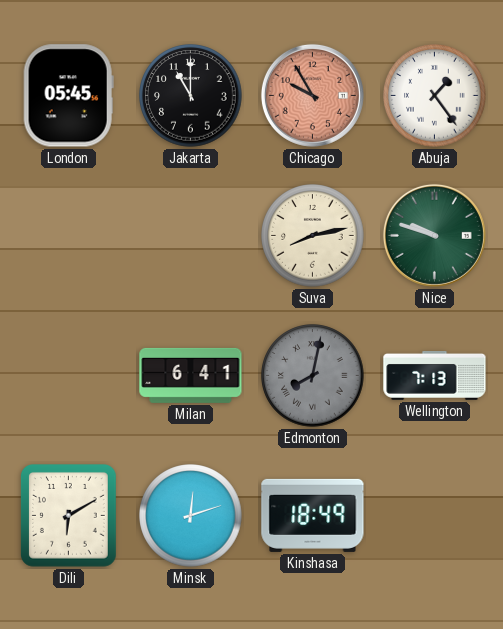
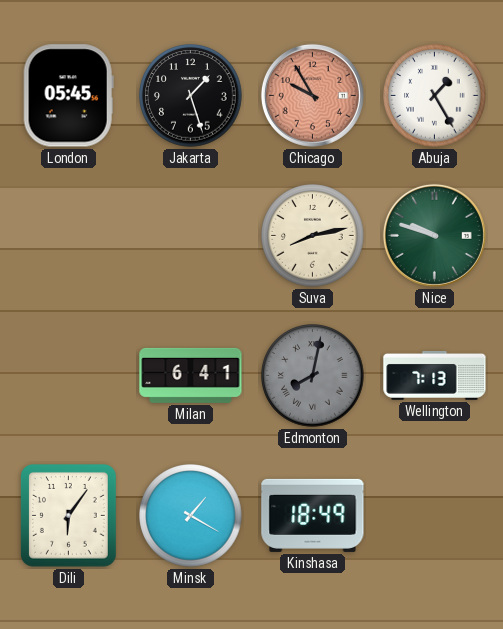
Jakarta: 11:00 -> 1:27 (191, 96)
Abuja: 1:24 -> 1:25 (435, 96)
Dili: 6:10 -> 6:06 (69, 516)
Minsk: 12:12 -> 1:20 (191, 516)
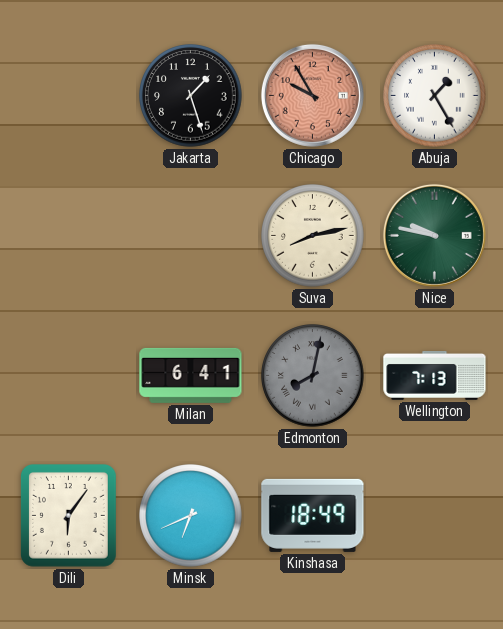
London: 05:45 -> none (68, 96)
Nice: 9:48 -> 9:47 (434, 235)
Minsk: 1:20 -> 6:41 (191, 516)
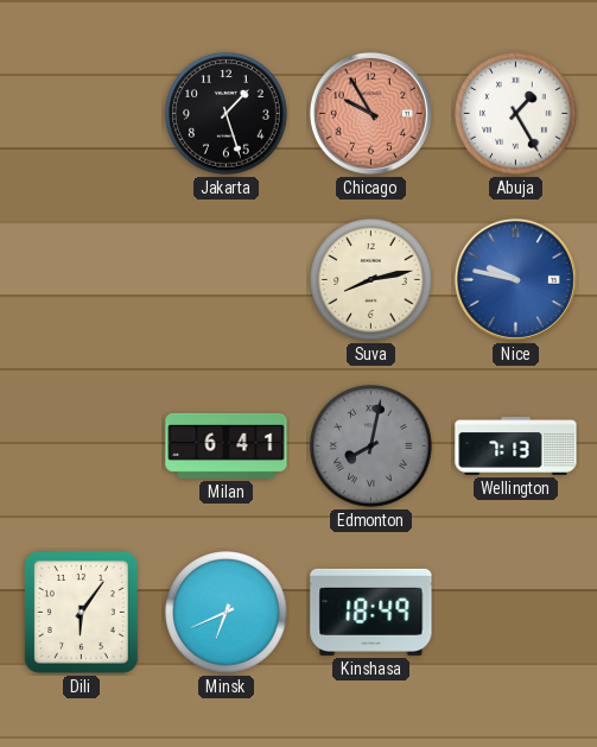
Nice dial: green -> blue (515, 279)
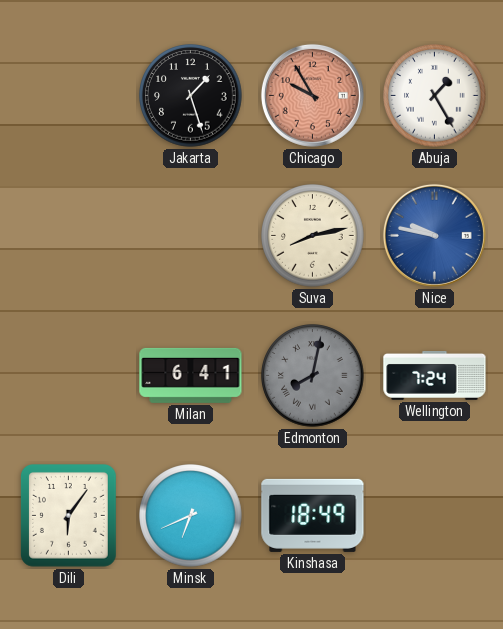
Wellington: 7:13 -> 7:24 (435, 376)
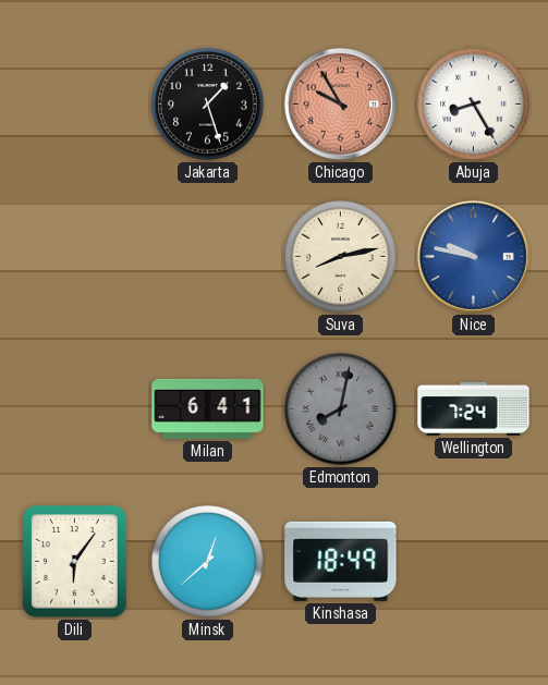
Abuja: 1:25 -> 8:25 (474, 105)
Minsk: 6:41 -> 12:38 (208, 562)
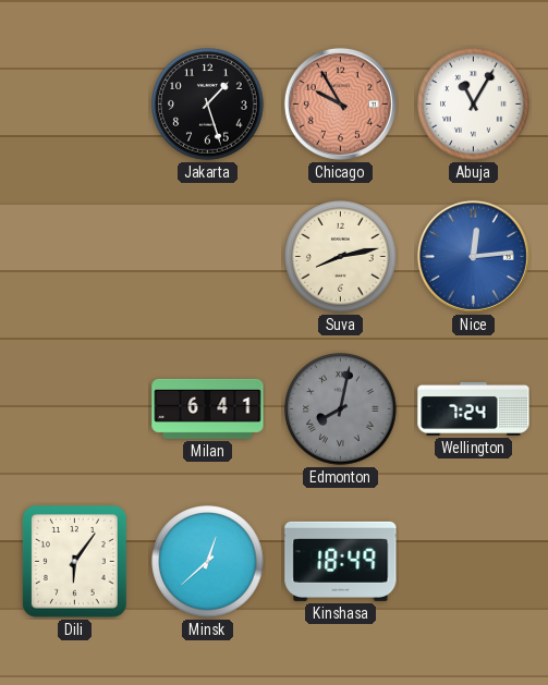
Abuja: 8:25 -> 11:05 (474, 105)
Nice: 9:47 -> 12:14 (473, 256)
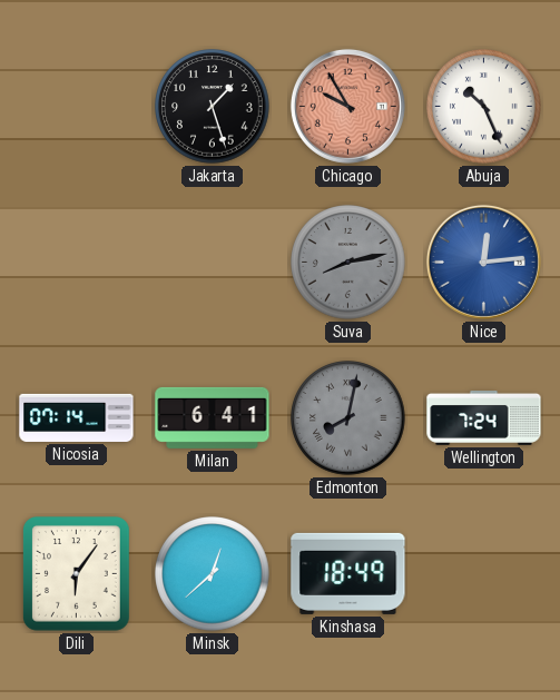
Abuja: 11:05 -> 10:26 (484, 107)
Suva dial: cream -> grey (348, 263)
Nicosia: none -> 07:14 (77, 417)
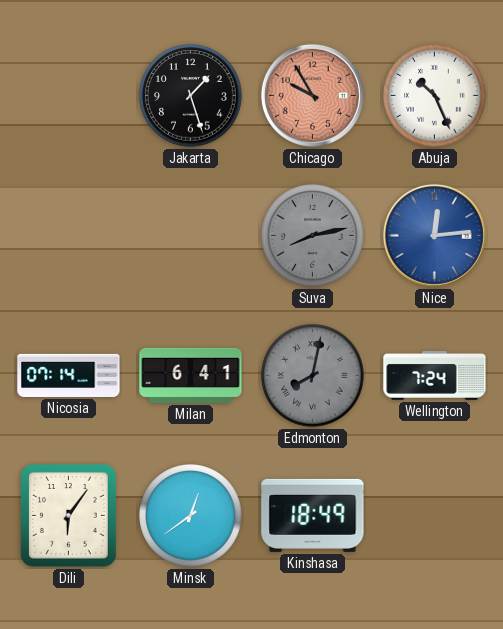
Minsk: 12:38 -> 12:39 (191, 516)
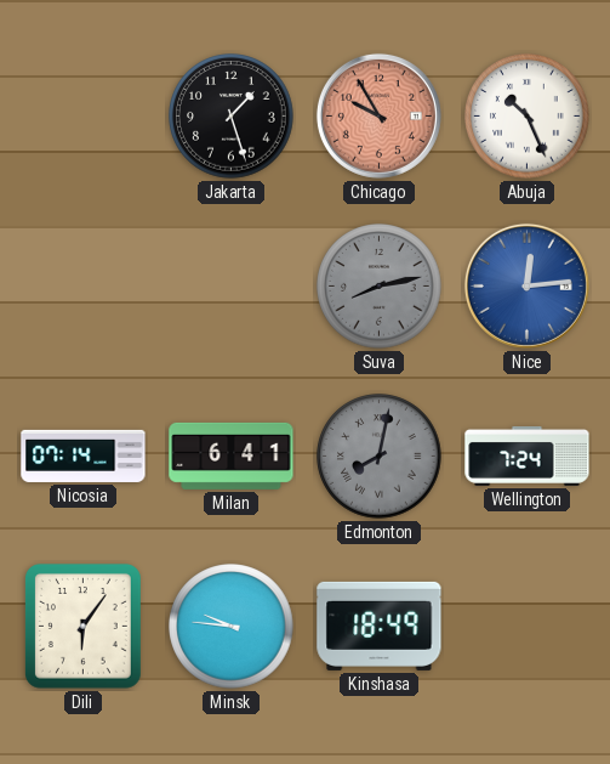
Minsk: 12:39 -> 9:46 (232, 627)
